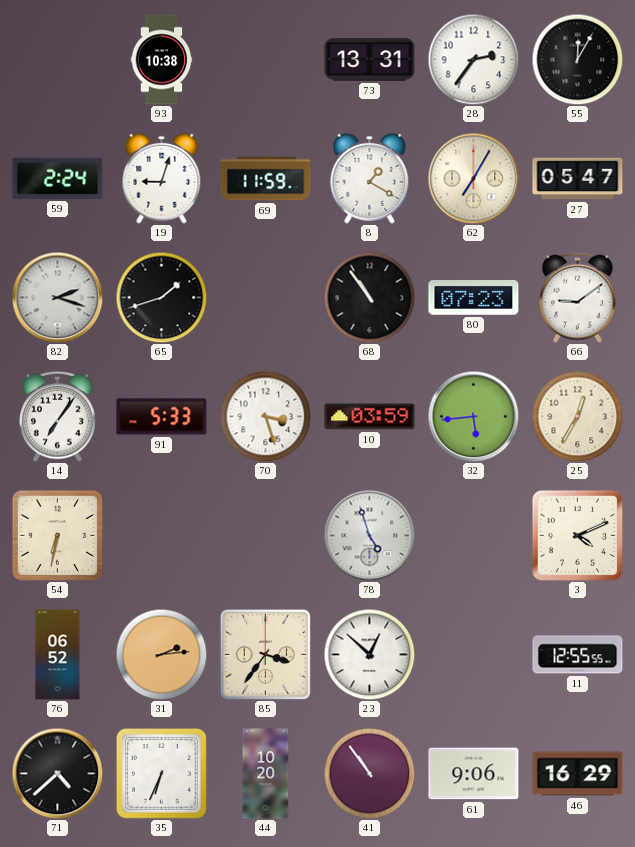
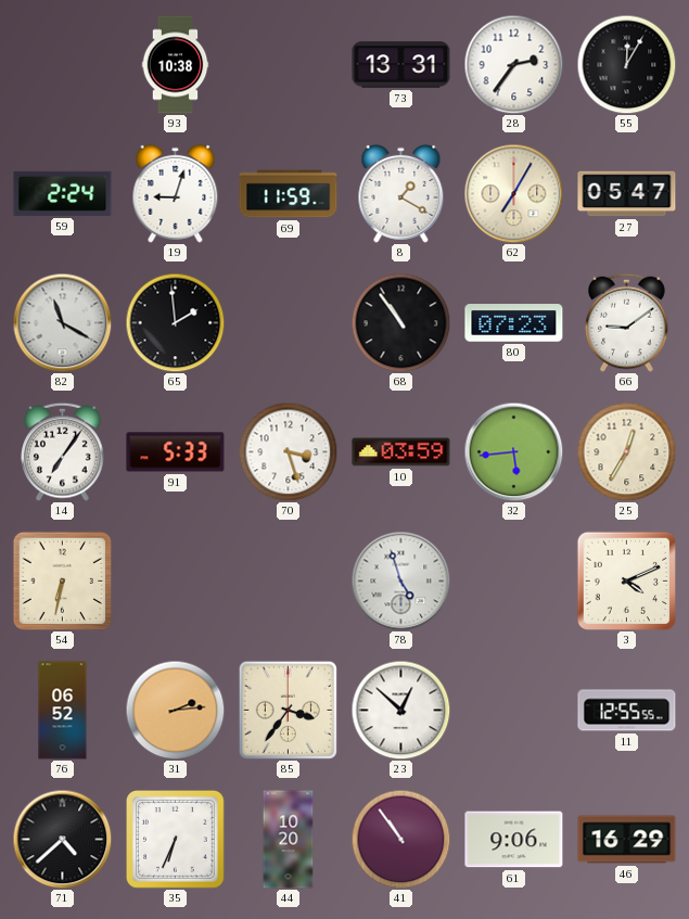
82: 2:18 -> 11:20 (62, 322)
65: 1:42 -> 1:59 (175, 322)
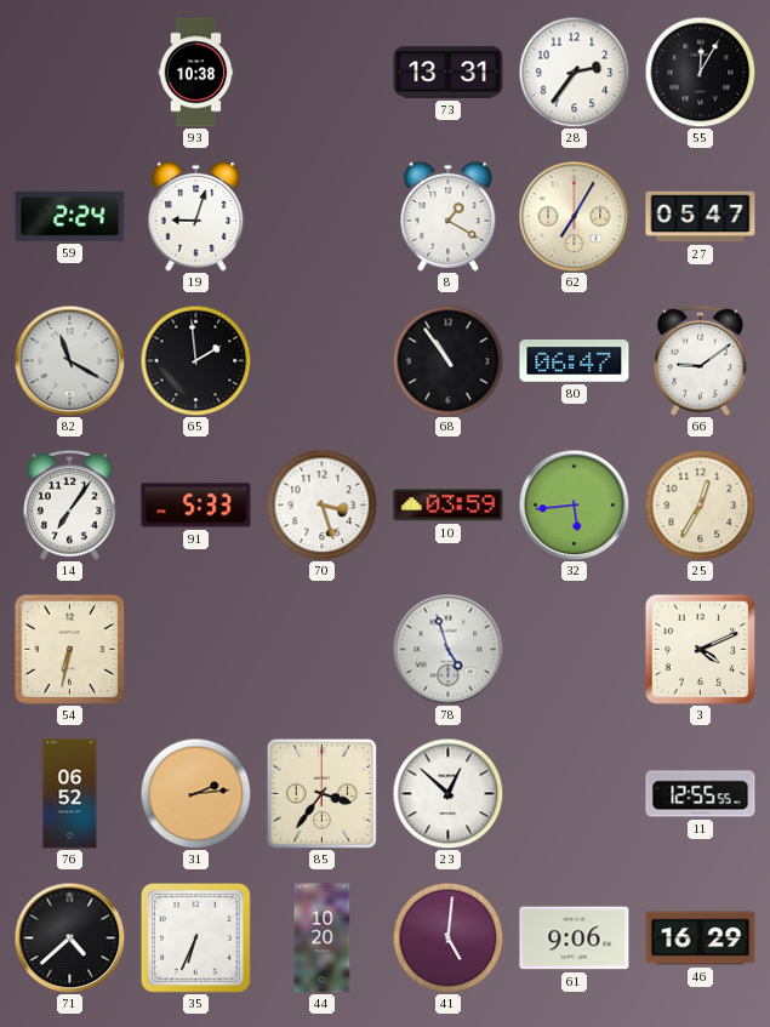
69: 11:59 -> none (289, 194)
80: 07:23 -> 06:47 (575, 361)
41: 10:54 -> 5:01 (447, 937)
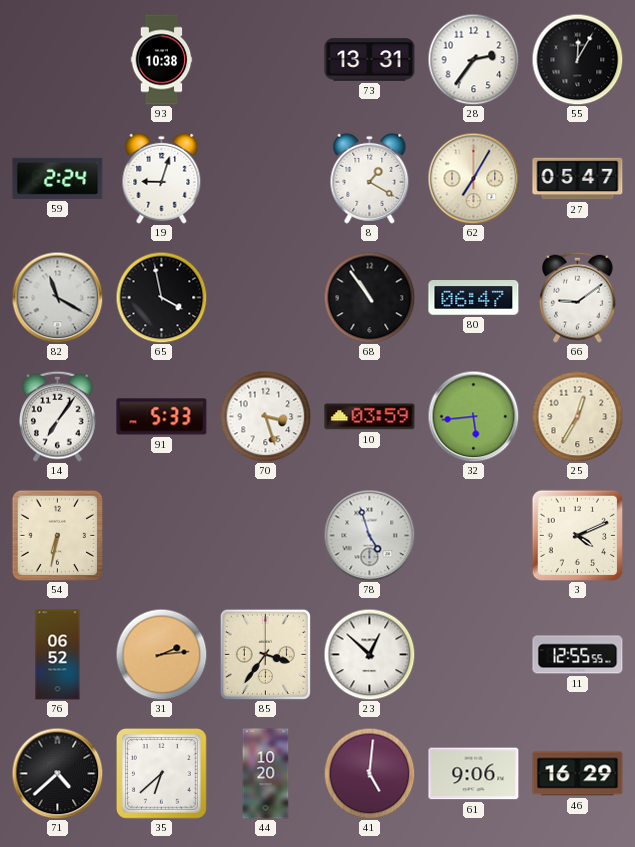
65: 1:59 -> 3:58 (161, 297)
35: 6:34 -> 6:38 (162, 774)
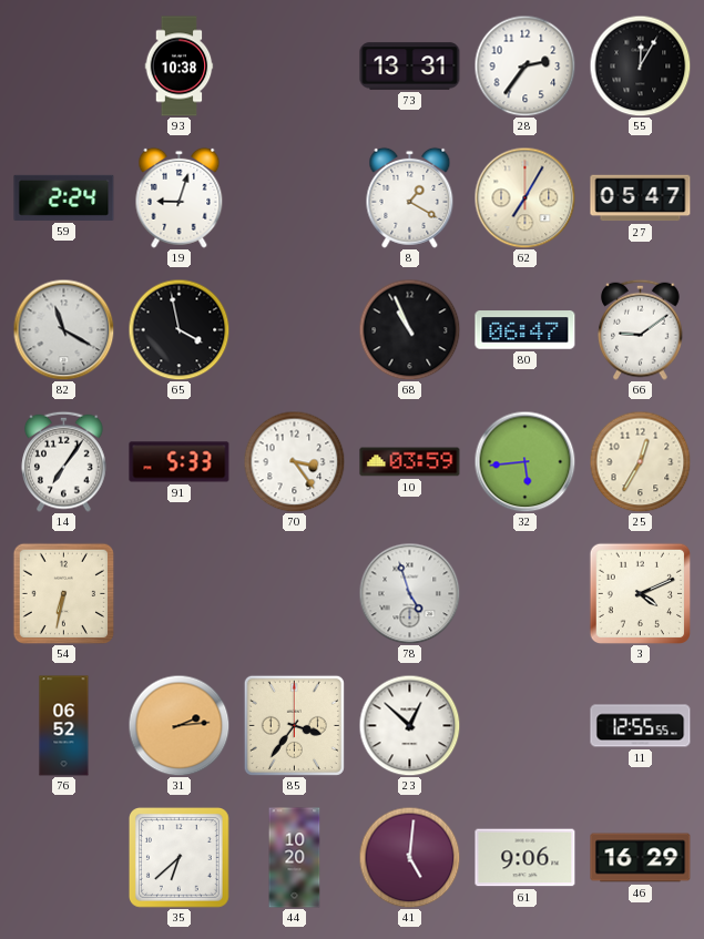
68: 10:54 -> 10:56 (409, 329)
70: 3:27 -> 3:24 (294, 461)
71: 4:38 -> none (57, 773)
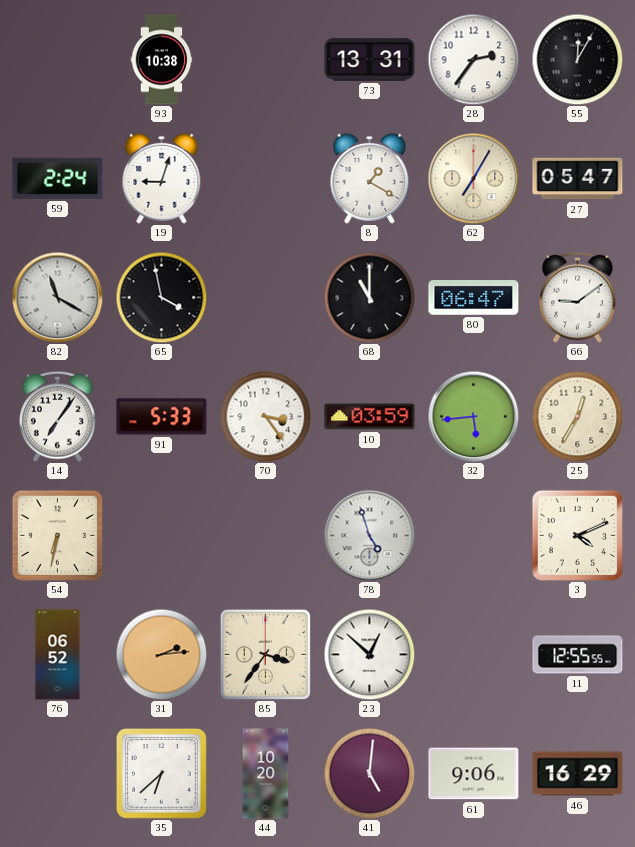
68: 10:56 -> 11:00 (369, 297)
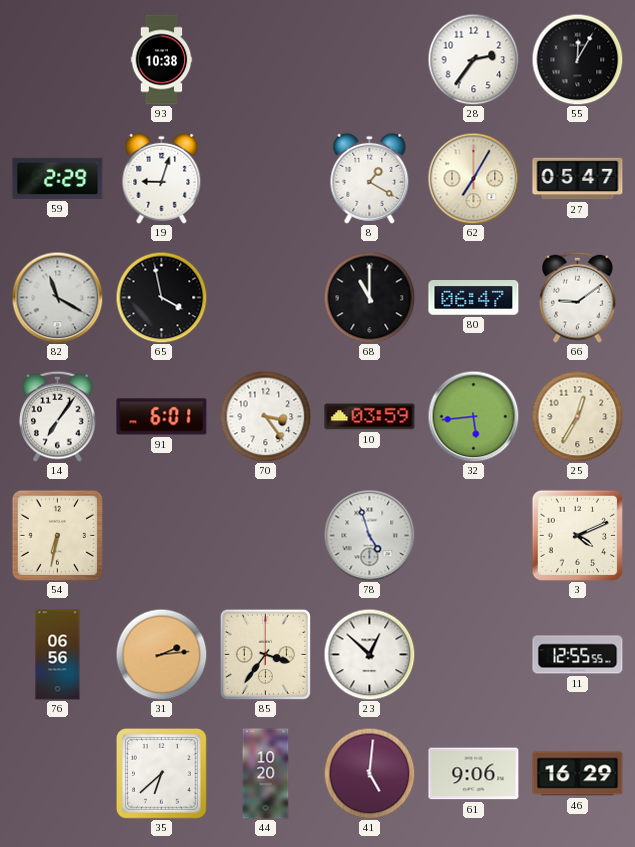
73: 13:31 -> none (370, 60)
59: 2:24 -> 2:29 (58, 178)
91: 5:33 -> 6:01 (162, 417)
76: 06:52 -> 06:56 (58, 655)
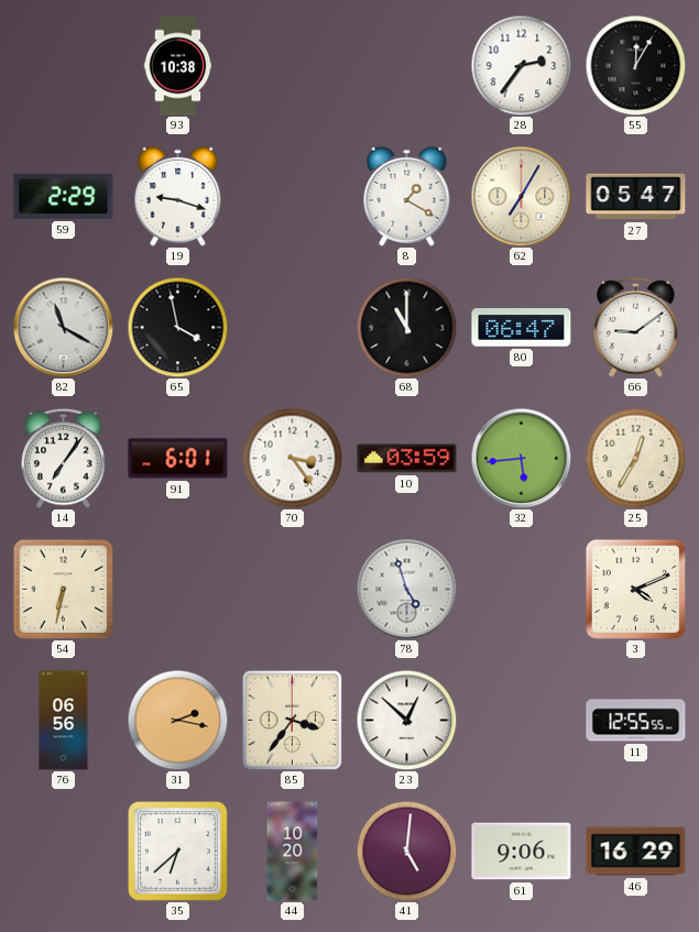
19: 9:03 -> 9:18 (178, 196)
31: 2:14 -> 2:17 (177, 720)
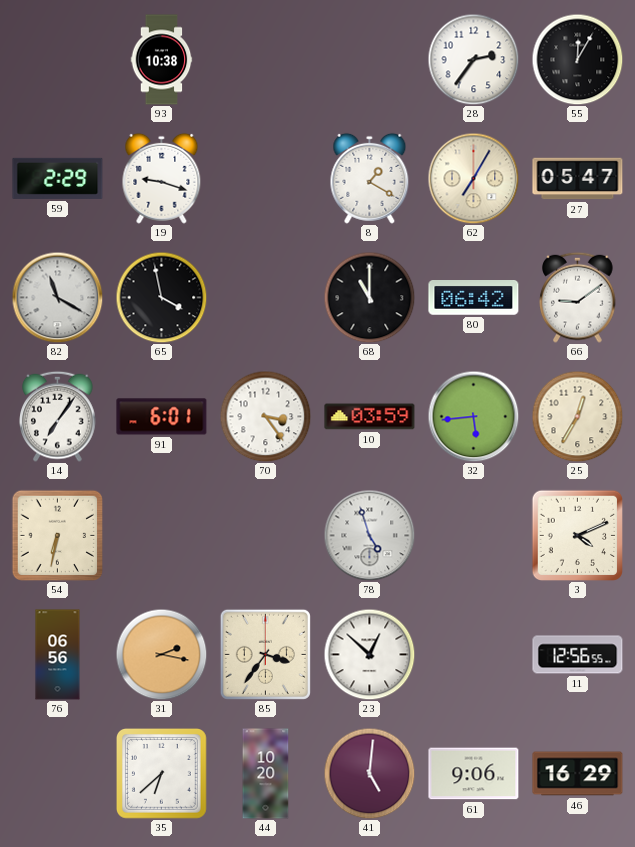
80: 06:47 -> 06:42 (474, 298)
11: 12:55 -> 12:56 (578, 655)
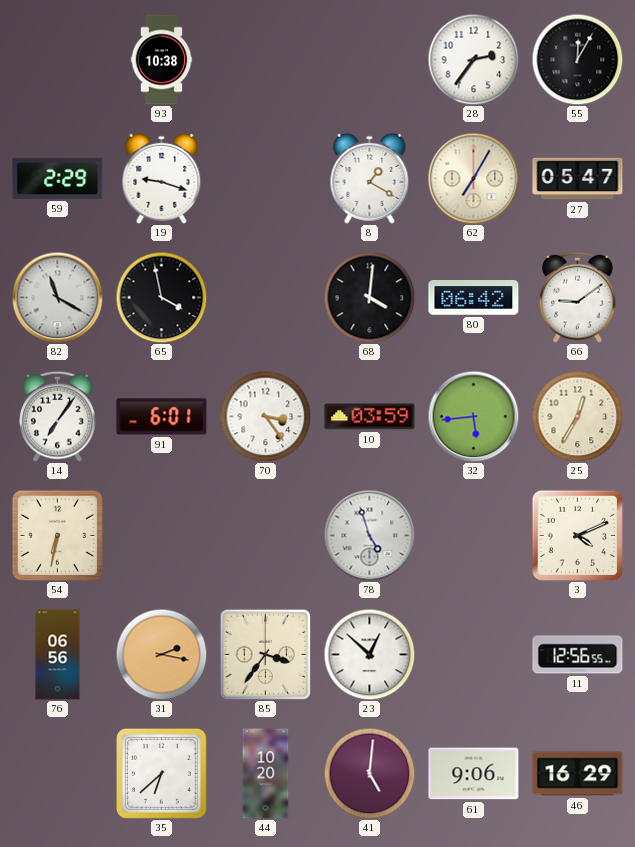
68: 11:00 -> 4:01 (369, 297)
